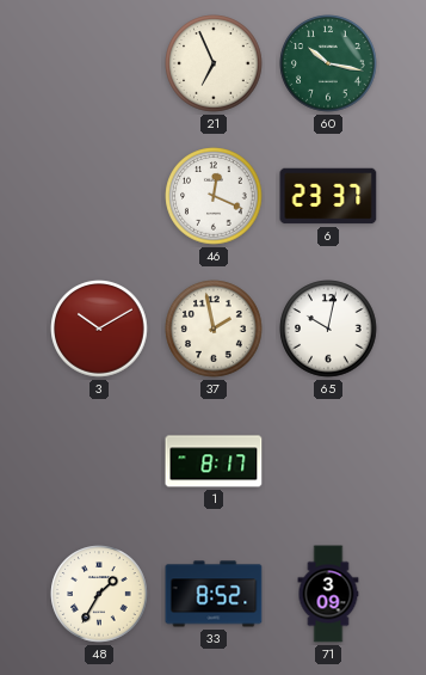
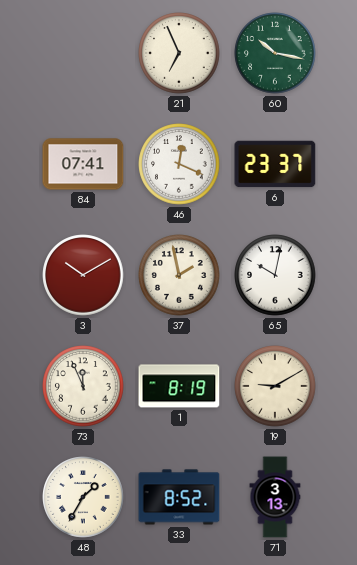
84: none -> 07:41 (83, 164)
73: none -> 11:56 (83, 386)
1: 8:17 -> 8:19 (179, 386)
19: none -> 9:10 (275, 386)
71: 3:09 -> 3:13 (275, 497)
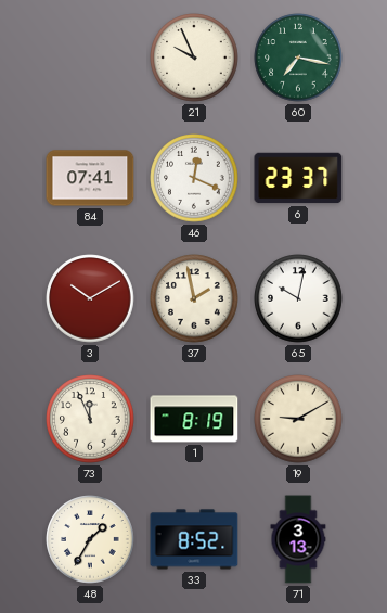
21: 6:56 -> 9:56 (194, 58)
60: 10:17 -> 7:17 (298, 58)
